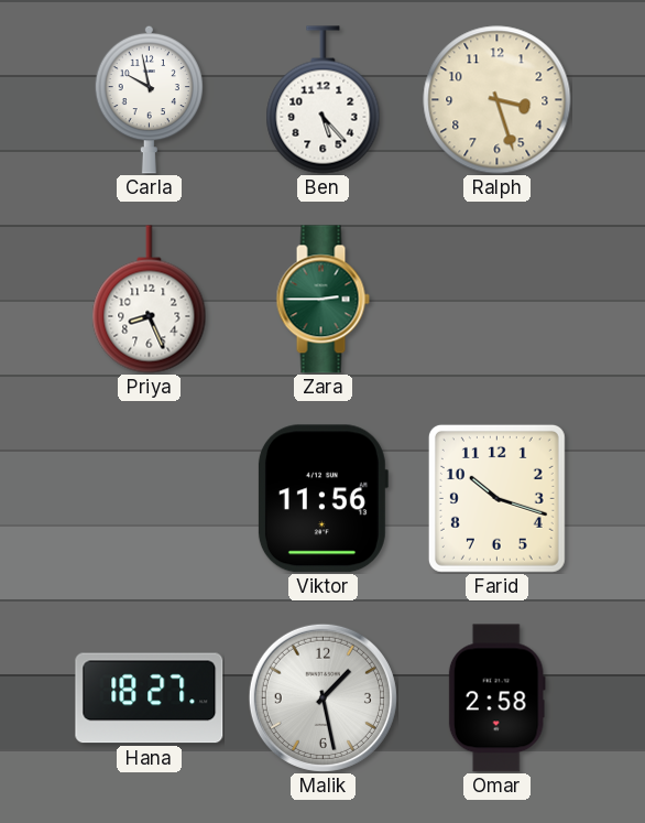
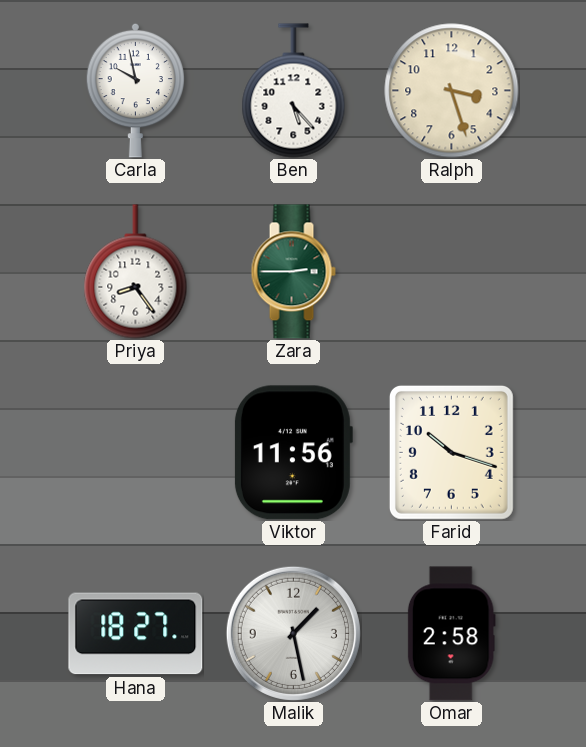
Priya: 8:26 -> 8:24 (136, 272)
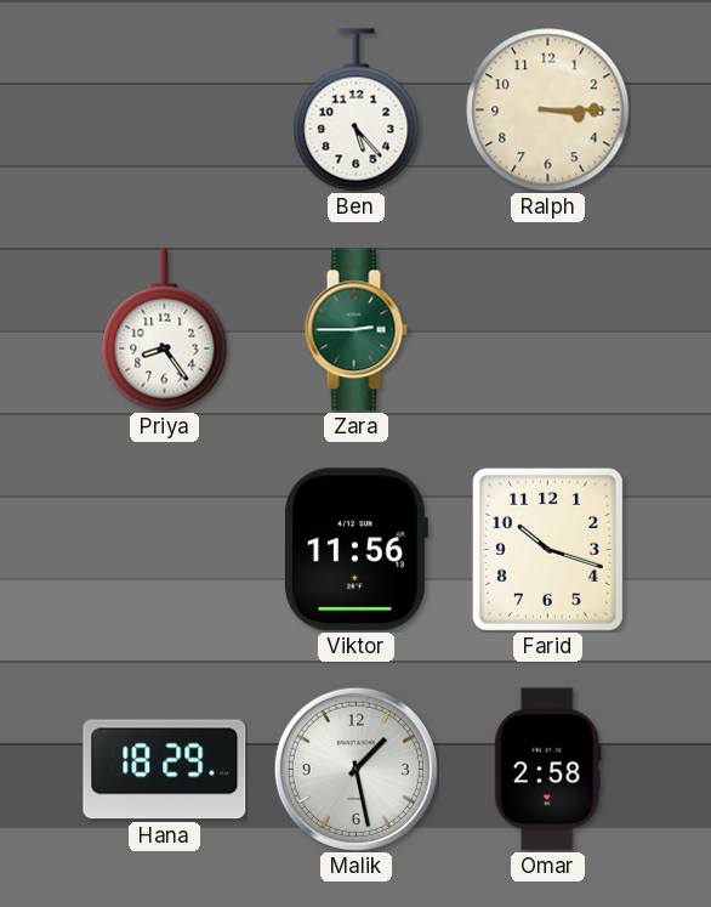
Carla: 9:58 -> none (136, 90)
Ralph: 3:27 -> 3:15 (548, 110)
Hana: 18:27 -> 18:29 (165, 770)
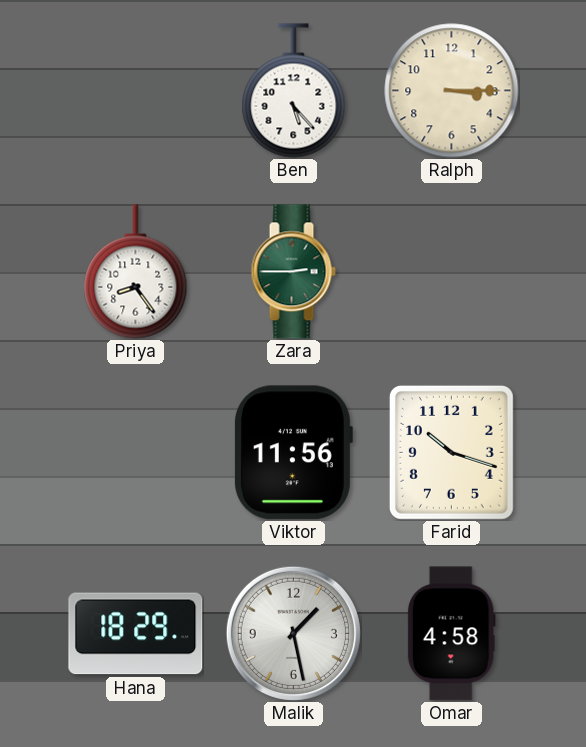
Omar: 2:58 -> 4:58 (451, 634)
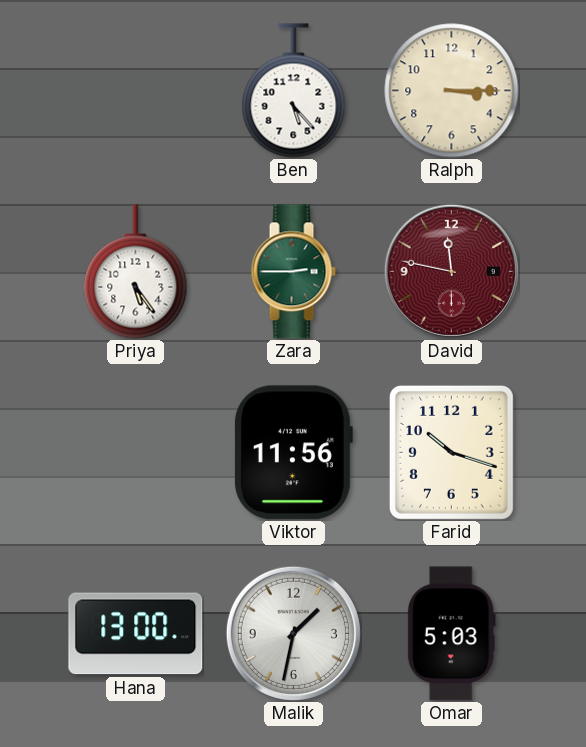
Priya: 8:24 -> 5:24 (136, 272)
David: none -> 11:47 (451, 271)
Hana: 18:29 -> 13:00 (136, 634)
Malik: 1:28 -> 1:32 (293, 633)
Omar: 4:58 -> 5:03 (451, 634)
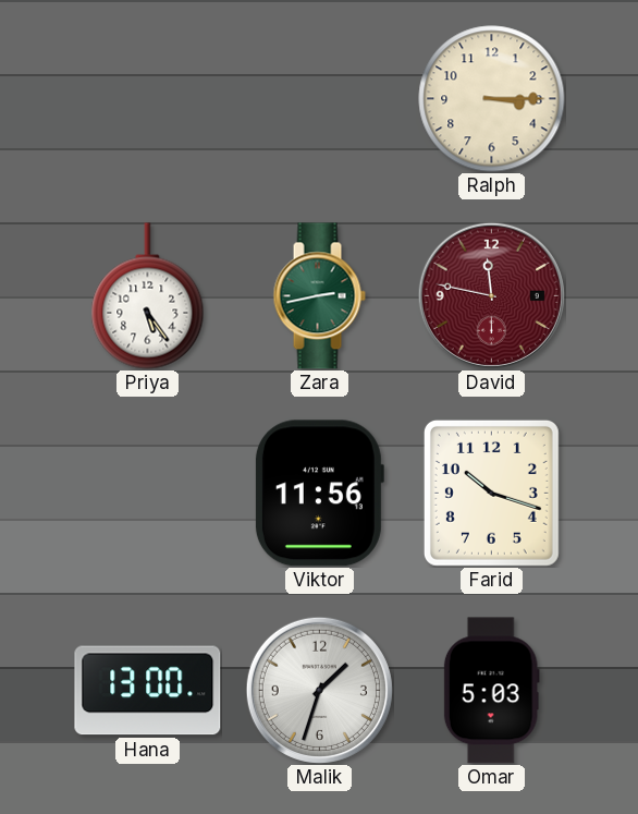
Ben: 5:23 -> none (294, 91)
Zara: 2:45 -> 2:43 (319, 296)
Malik: 1:32 -> 1:33 (319, 690)
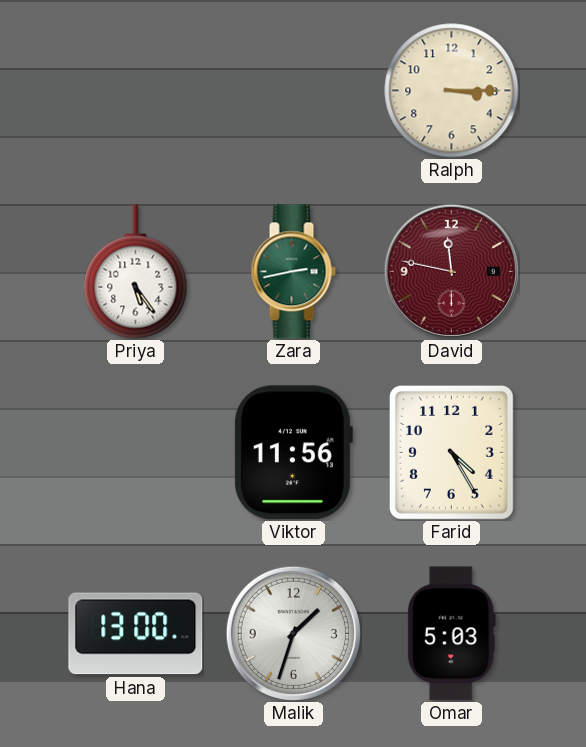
Farid: 10:18 -> 4:25 (451, 452)
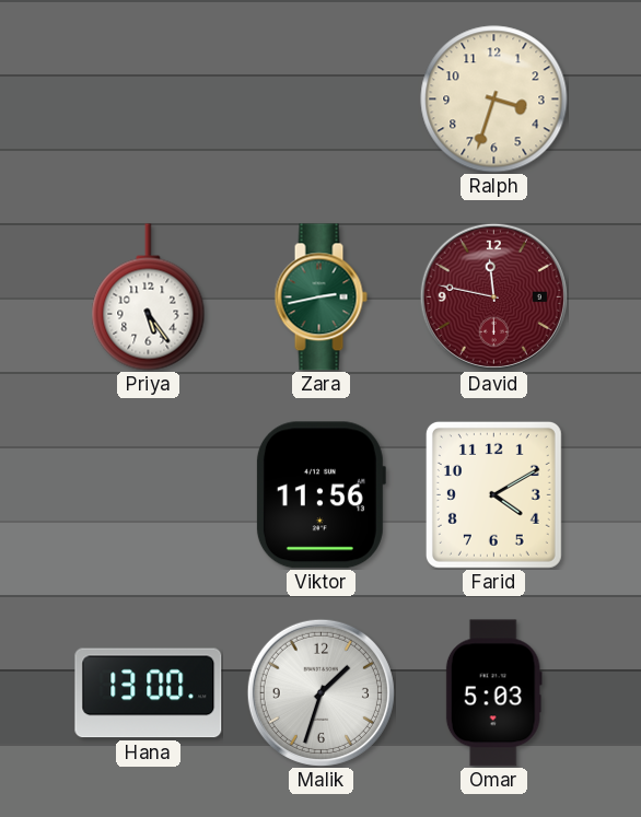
Ralph: 3:15 -> 3:33 (494, 100)
Farid: 4:25 -> 4:10 (493, 494)
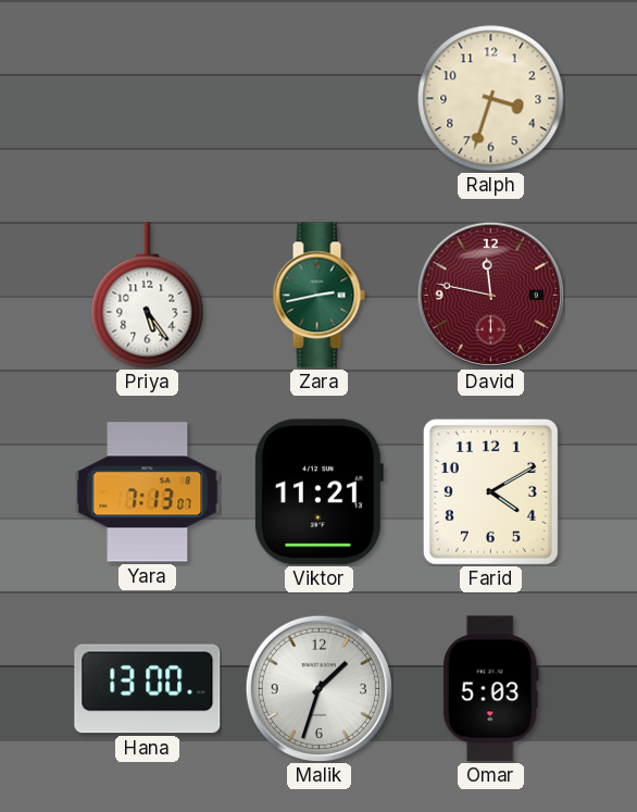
Yara: none -> 7:13 (148, 492)
Viktor: 11:56 -> 11:21 (318, 492)
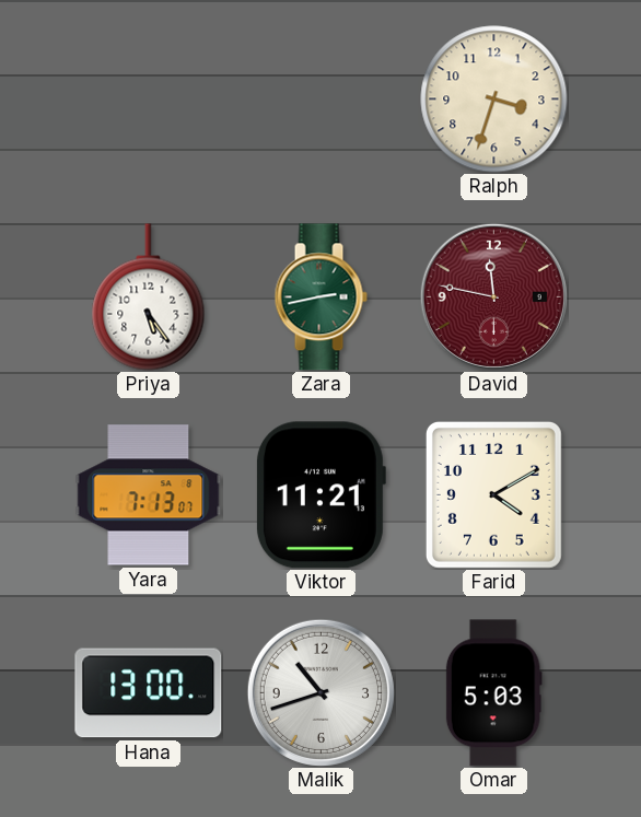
Malik: 1:33 -> 10:42 (320, 692)
